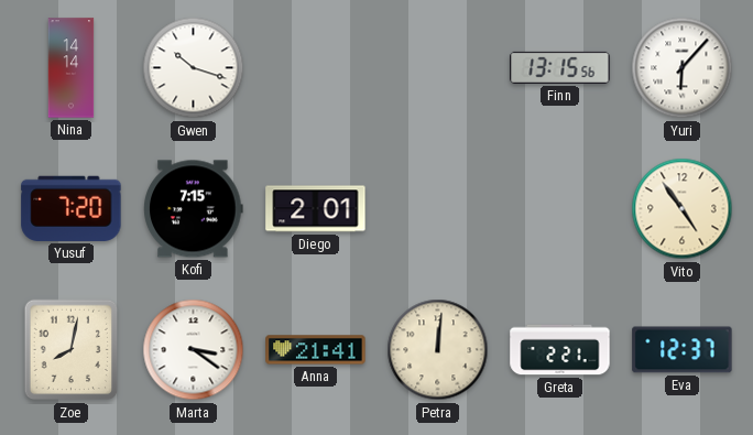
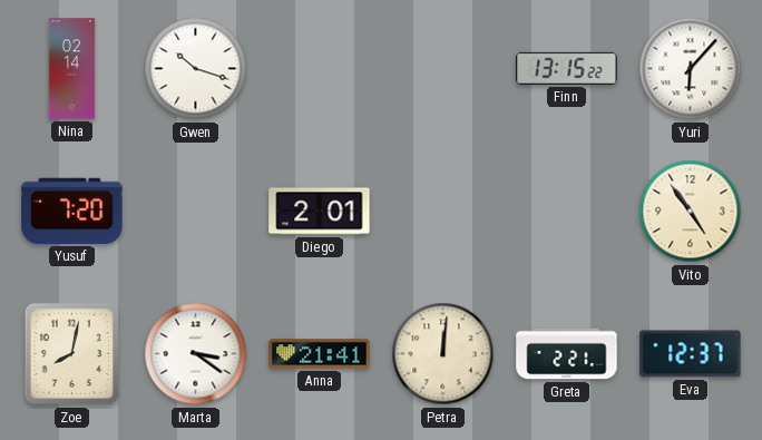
Nina: 14:14 -> 02:14 (72, 69)
Finn: 13:15:56 -> 13:15:22 (567, 68)
Kofi: 7:15 -> none (194, 209)
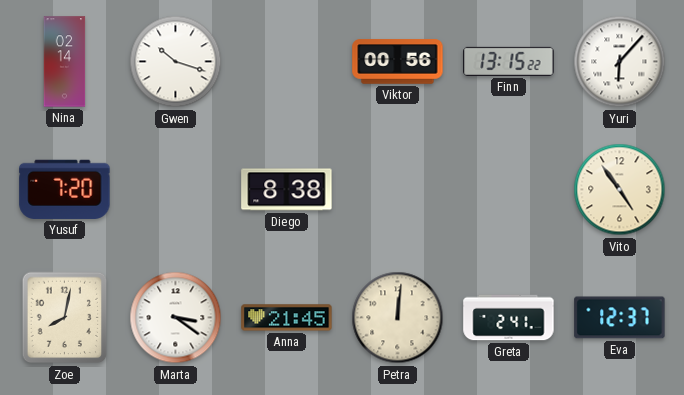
Viktor: none -> 00:56 (398, 62)
Diego: 2:01 -> 8:38 (287, 190)
Anna: 21:41 -> 21:45 (287, 318)
Greta: 2:21 -> 2:41 (509, 318)
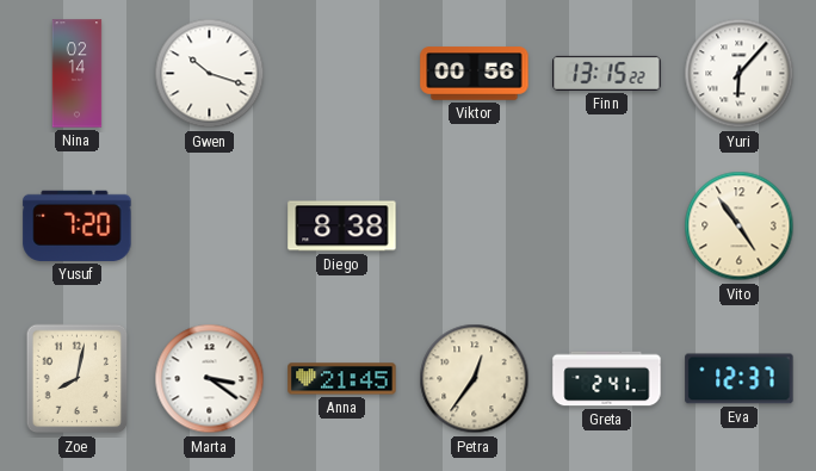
Petra: 12:01 -> 12:36 (475, 379)
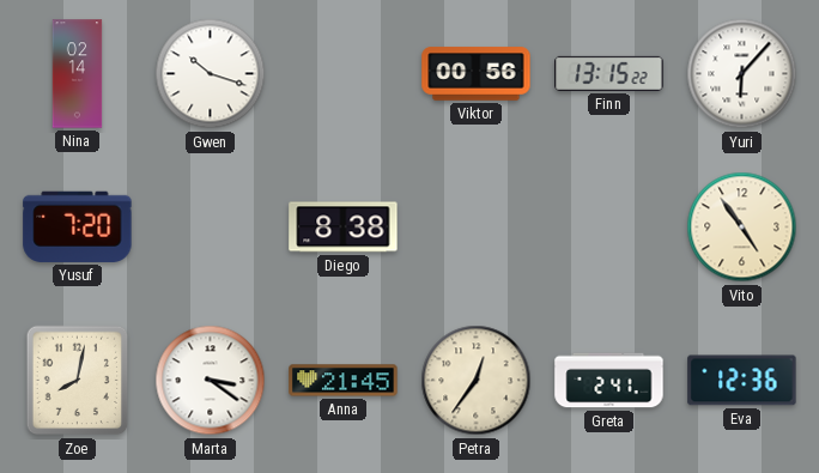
Eva: 12:37 -> 12:36 (742, 381)
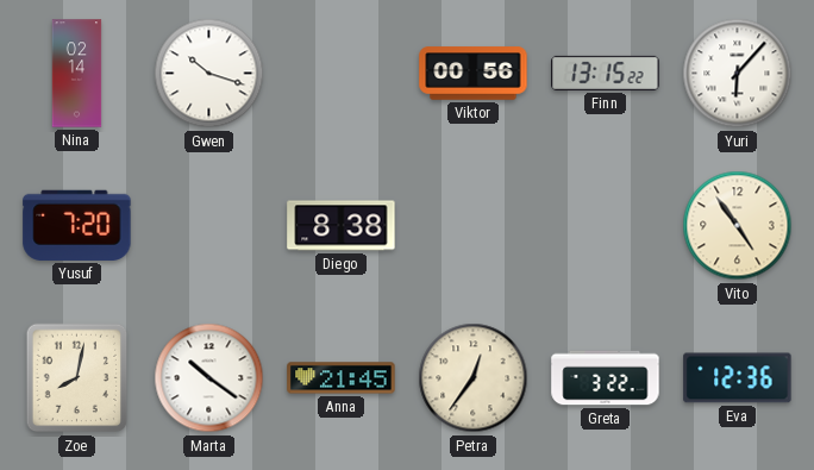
Marta: 3:21 -> 10:21 (209, 378)
Greta: 2:41 -> 3:22 (606, 378)
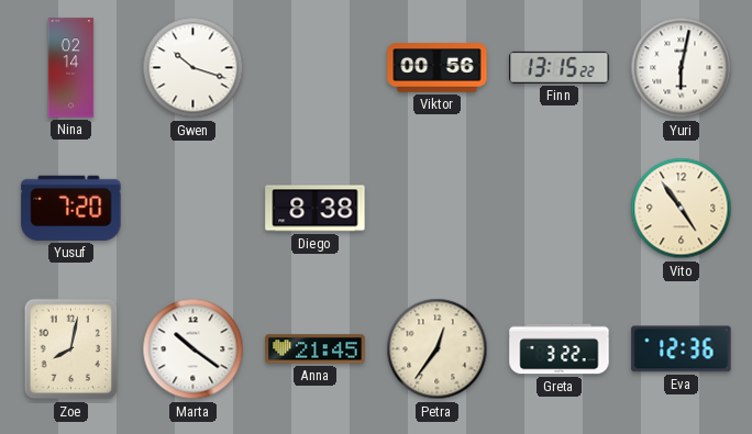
Yuri: 6:07 -> 6:02 (682, 68)
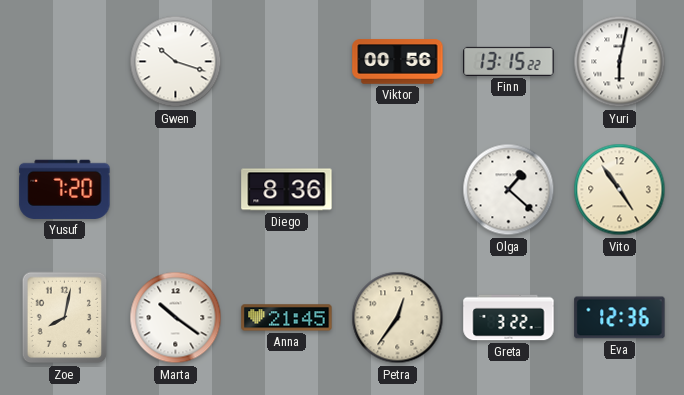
Nina: 02:14 -> none (71, 68)
Diego: 8:38 -> 8:36 (287, 190)
Olga: none -> 1:22 (509, 190)
